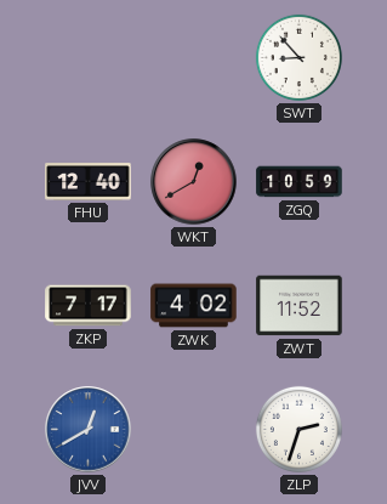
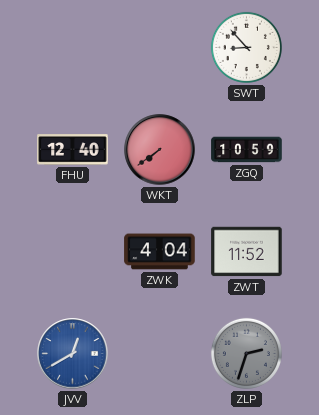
WKT: 12:40 -> 7:39 (160, 150)
ZKP: 7:17 -> none (89, 306)
ZWK: 4:02 -> 4:04 (160, 252)
ZLP dial: white -> grey (246, 353)
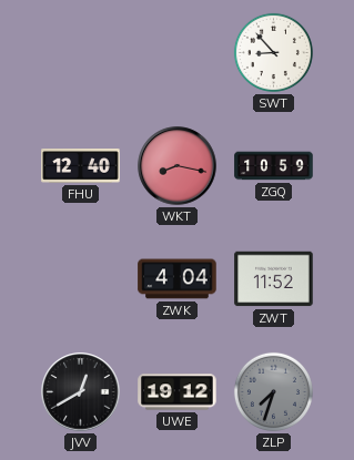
WKT: 7:39 -> 8:17 (178, 166)
JVV dial: blue -> black (81, 392)
UWE: none -> 19:12 (178, 392)
ZLP: 2:33 -> 7:33 (273, 391)
